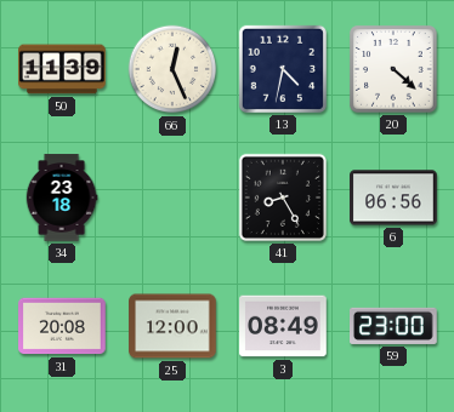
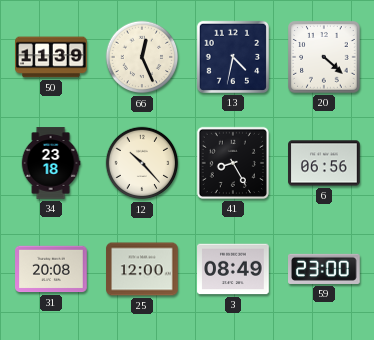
12: none -> 10:23 (142, 163)
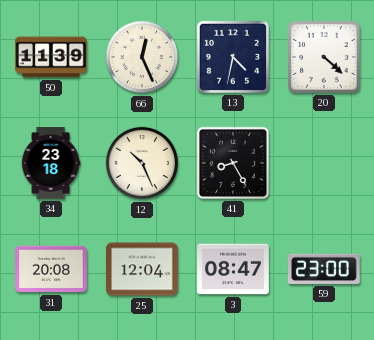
12: 10:23 -> 10:26 (142, 163)
6: 06:56 -> none (324, 163)
25: 12:00 -> 12:04 (142, 269)
3: 08:49 -> 08:47 (233, 269)
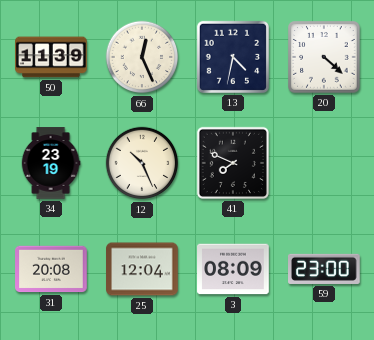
34: 23:18 -> 23:19 (51, 163)
41: 8:25 -> 7:49 (233, 163)
3: 08:47 -> 08:09 (233, 269)
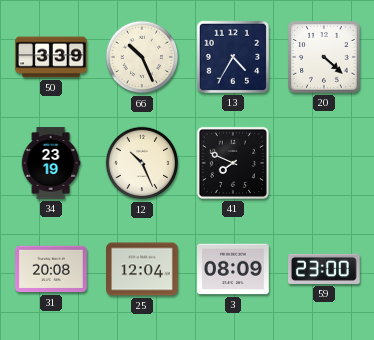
50: 11:39 -> 3:39 (51, 57)
66: 12:26 -> 10:26 (142, 57)
13: 4:32 -> 4:35 (233, 57)
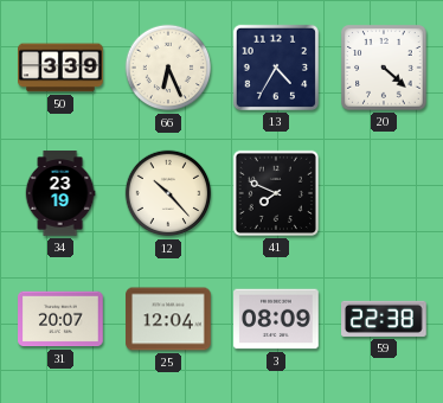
66: 10:26 -> 6:26 (168, 68)
12: 10:26 -> 10:23 (168, 193)
31: 20:08 -> 20:07 (60, 319)
59: 23:00 -> 22:38 (384, 319)
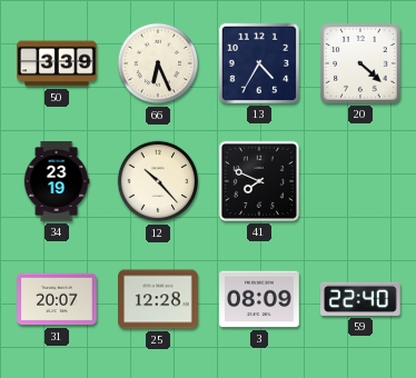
25: 12:04 -> 12:28 (158, 299)
59: 22:38 -> 22:40 (360, 299)
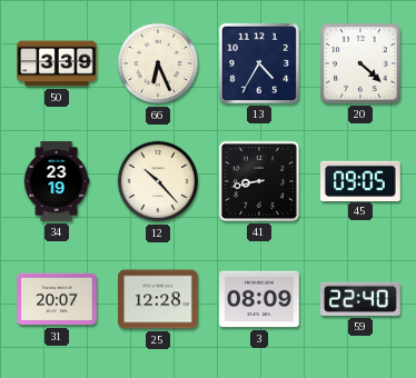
41: 7:49 -> 8:43 (259, 181)
45: none -> 09:05 (360, 180)
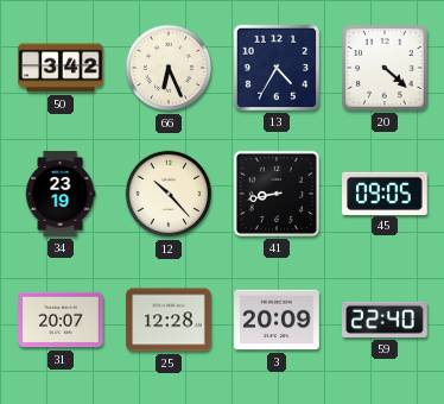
50: 3:39 -> 3:42 (61, 68)
3: 08:09 -> 20:09 (277, 320)
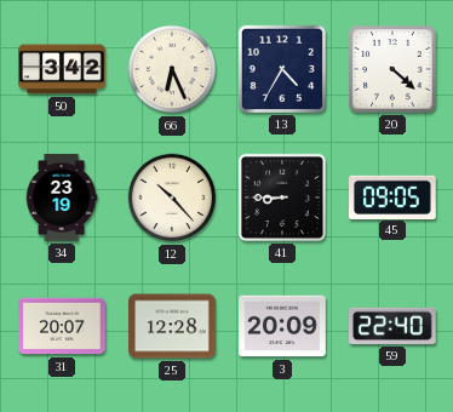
41: 8:43 -> 8:45 (282, 198)
